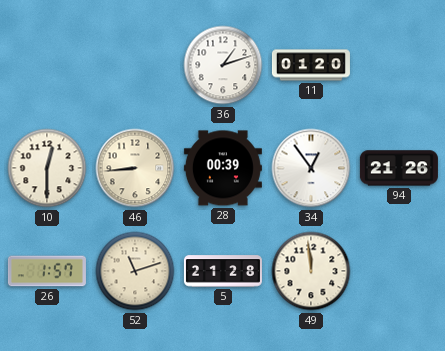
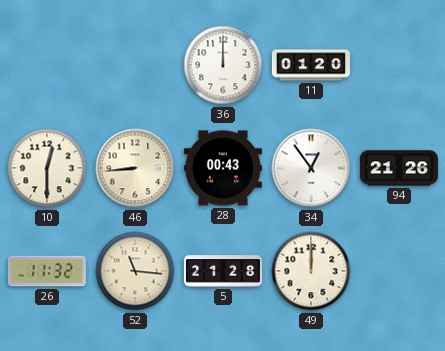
36: 1:12 -> 12:00 (223, 65)
28: 00:39 -> 00:43 (223, 168)
26: 1:57 -> 11:32 (47, 271)
52: 11:12 -> 11:16 (135, 271)
49: 11:59 -> 12:00 (311, 271)
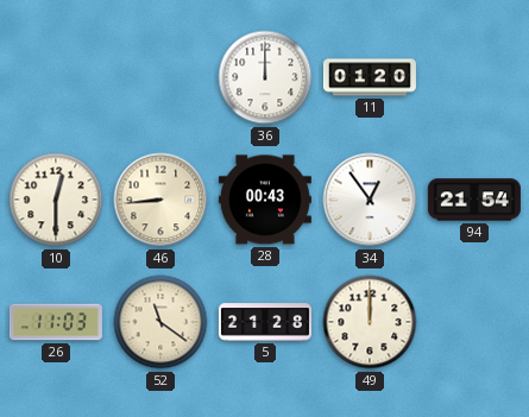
94: 21:26 -> 21:54 (474, 200)
26: 11:32 -> 11:03 (56, 322)
52: 11:16 -> 11:21 (160, 322)
